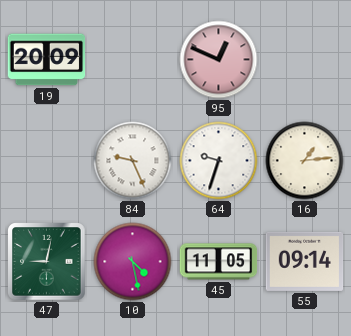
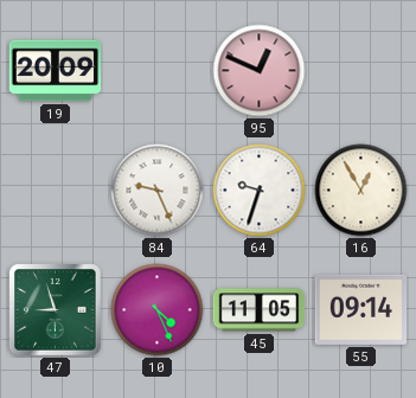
16: 1:14 -> 12:55 (361, 191)
47: 9:02 -> 8:57 (56, 310)
10: 4:28 -> 4:26 (158, 310)
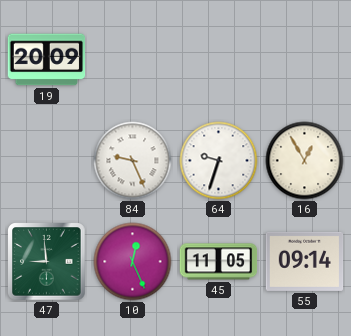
95: 12:49 -> none (260, 71)
47: 8:57 -> 8:59 (47, 262)
10: 4:26 -> 12:26 (133, 262)
